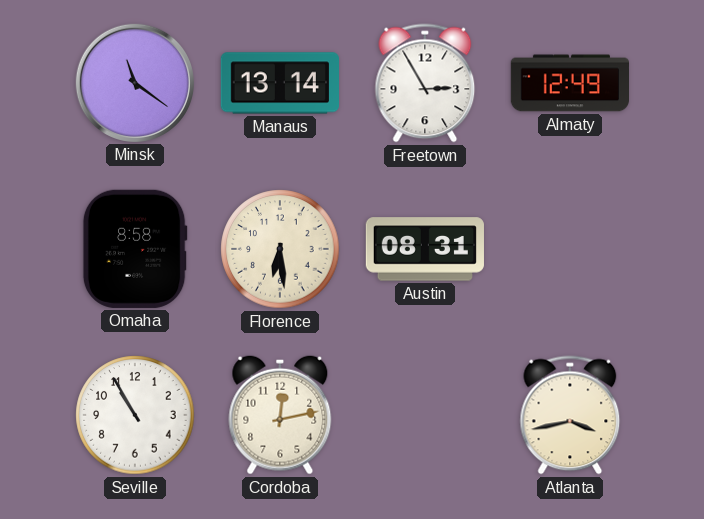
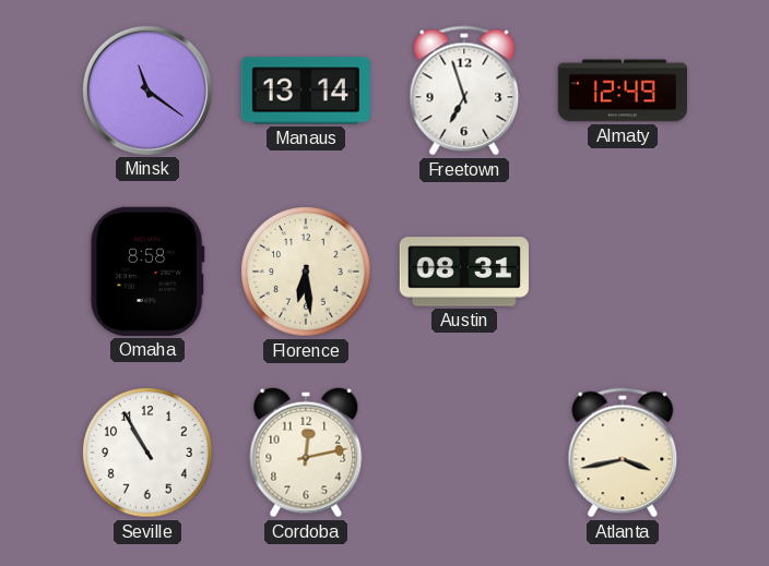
Freetown: 2:55 -> 6:57 (464, 91)
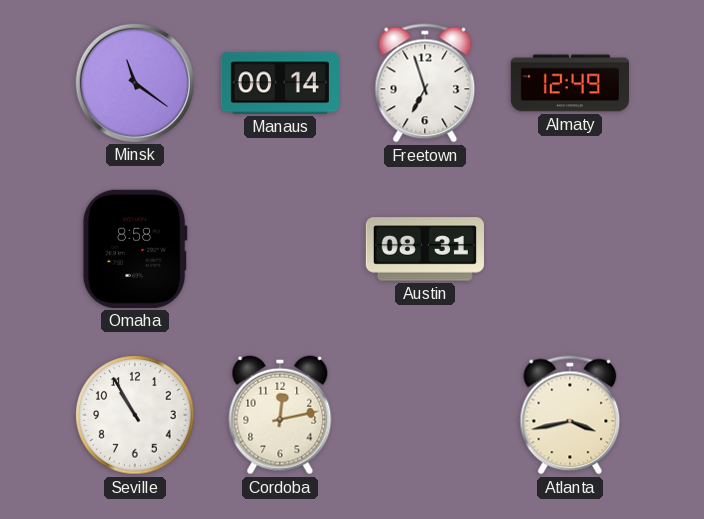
Manaus: 13:14 -> 00:14 (279, 83)
Florence: 6:29 -> none (306, 272)
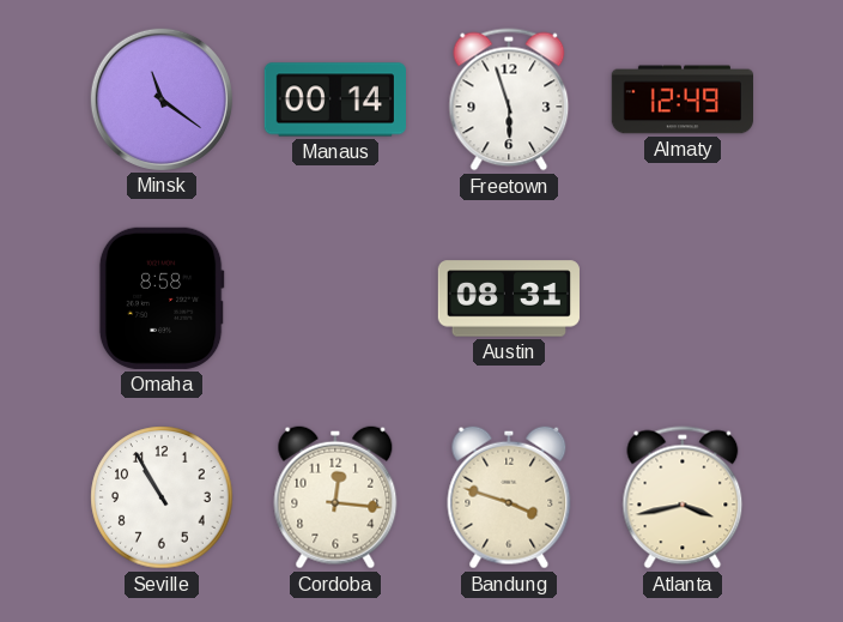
Freetown: 6:57 -> 5:57 (509, 99)
Cordoba: 12:13 -> 12:16 (335, 497)
Bandung: none -> 3:48 (509, 497)
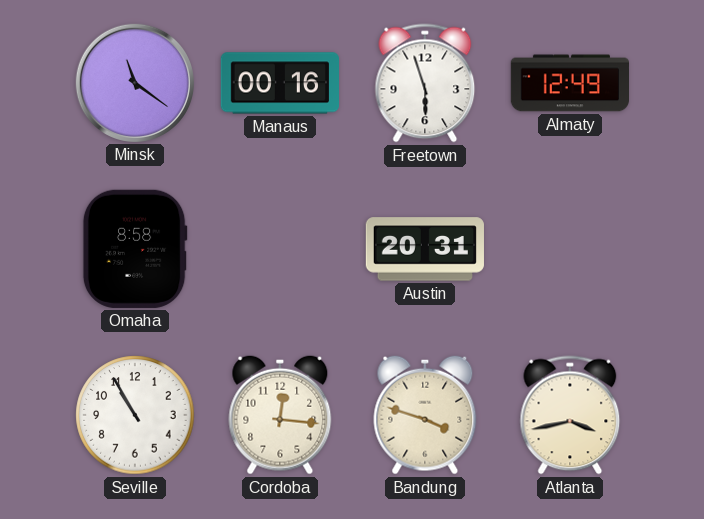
Manaus: 00:14 -> 00:16 (279, 83)
Austin: 08:31 -> 20:31 (425, 249)
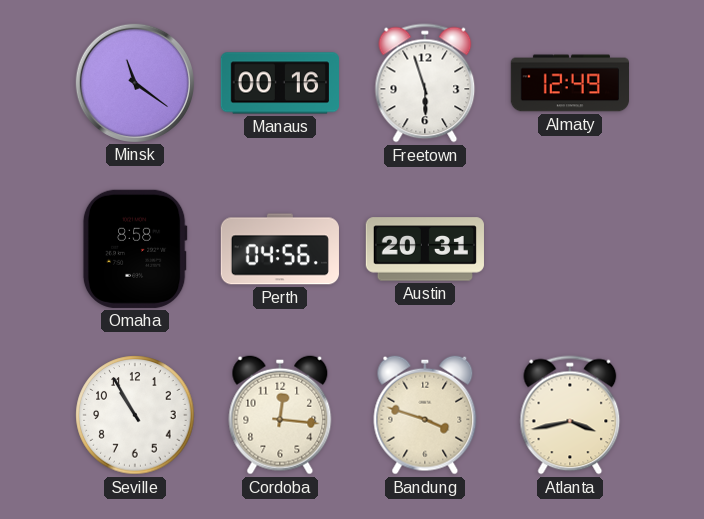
Perth: none -> 04:56 (280, 249)
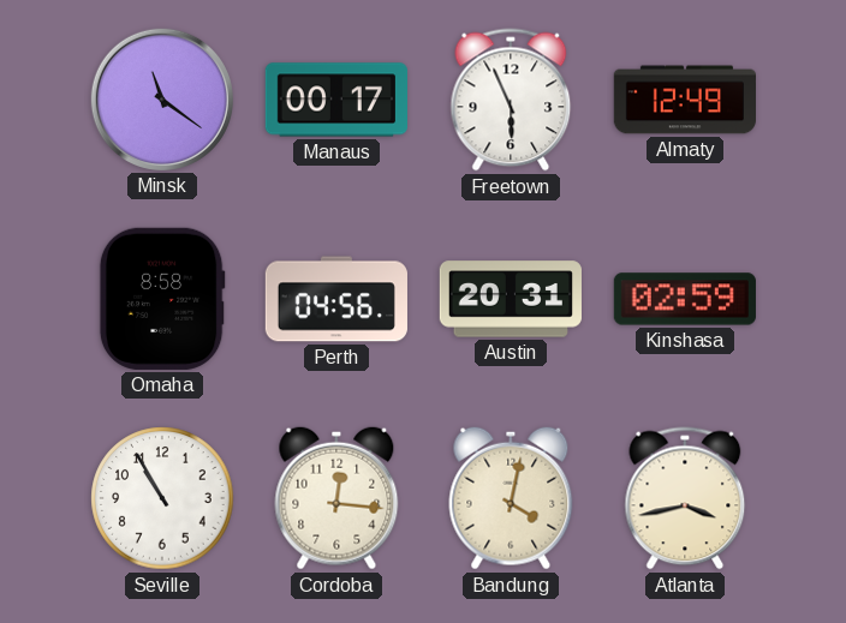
Manaus: 00:16 -> 00:17 (335, 100)
Freetown: 5:57 -> 5:56 (511, 100)
Kinshasa: none -> 02:59 (685, 299)
Bandung: 3:48 -> 4:02 (511, 498)
